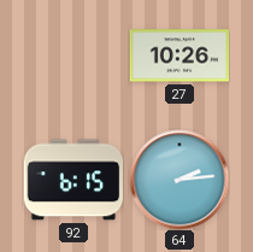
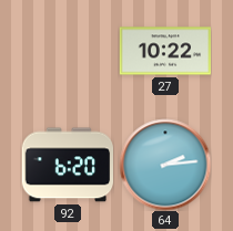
27: 10:26 -> 10:22 (165, 51)
92: 6:15 -> 6:20 (68, 165)
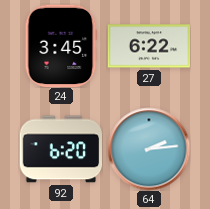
24: none -> 3:45 (61, 46)
27: 10:22 -> 6:22 (149, 46)
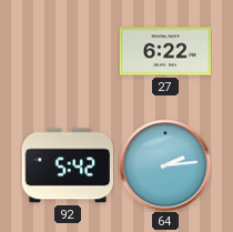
24: 3:45 -> none (61, 46)
92: 6:20 -> 5:42 (68, 165)
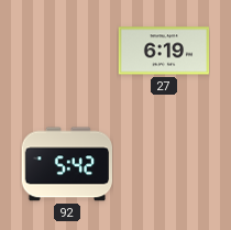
27: 6:22 -> 6:19 (164, 51)
64: 2:14 -> none (165, 165)
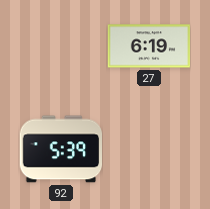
92: 5:42 -> 5:39 (61, 149)
